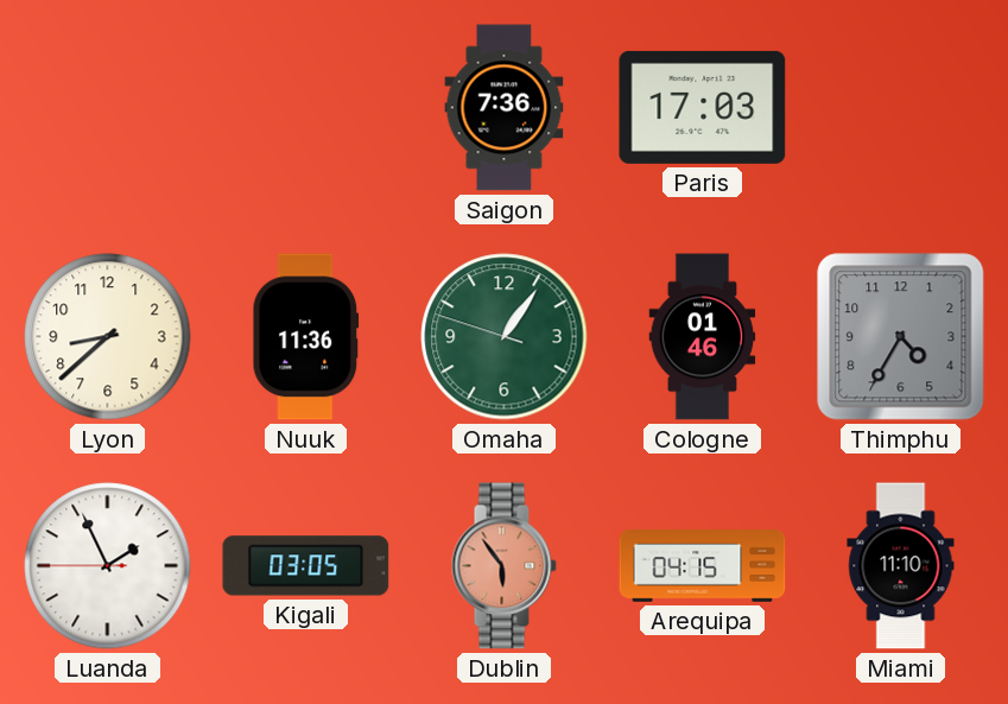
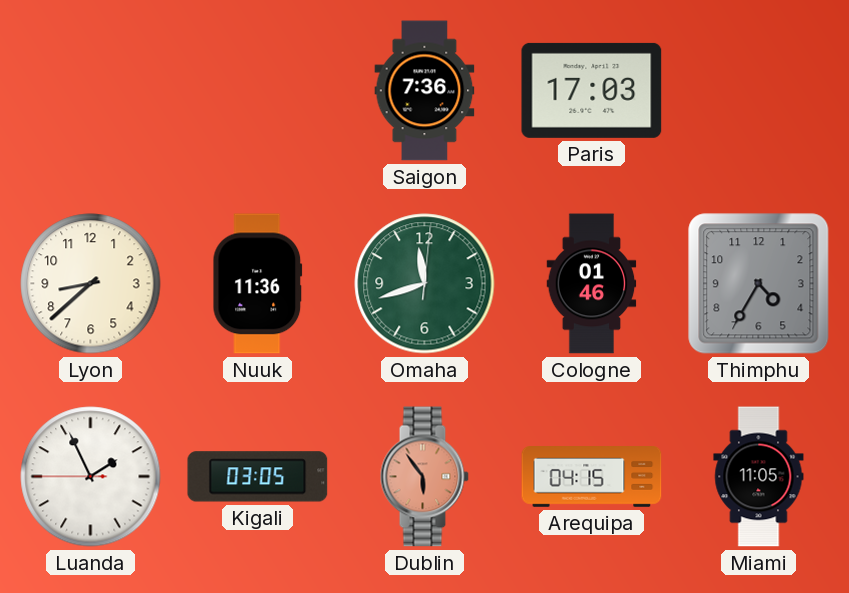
Omaha: 1:05 -> 11:42 (425, 284)
Miami: 11:10 -> 11:05 (759, 477)
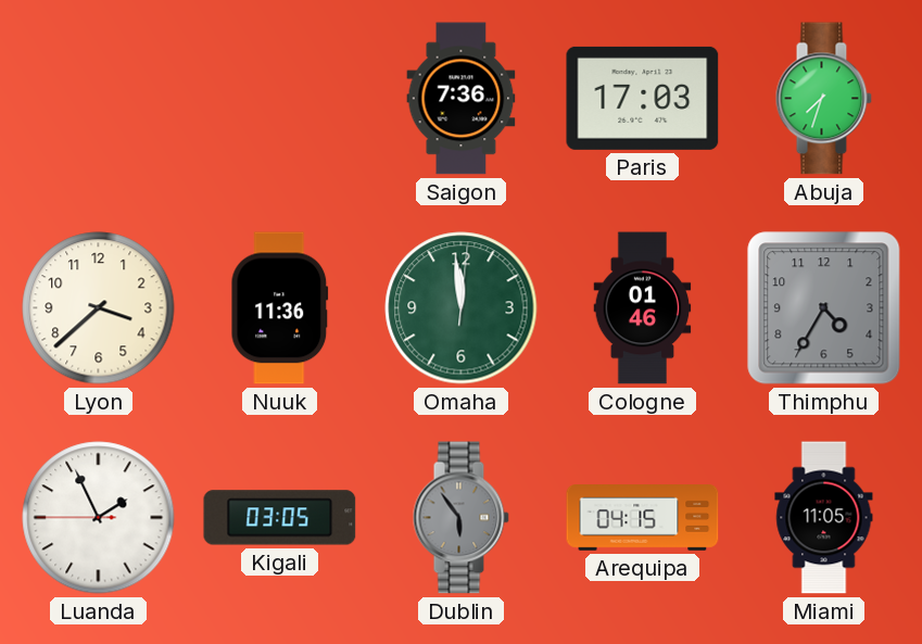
Abuja: none -> 7:33 (823, 99)
Lyon: 8:38 -> 3:38 (99, 308)
Omaha: 11:42 -> 11:59 (462, 308)
Dublin dial: salmon -> grey (460, 518)
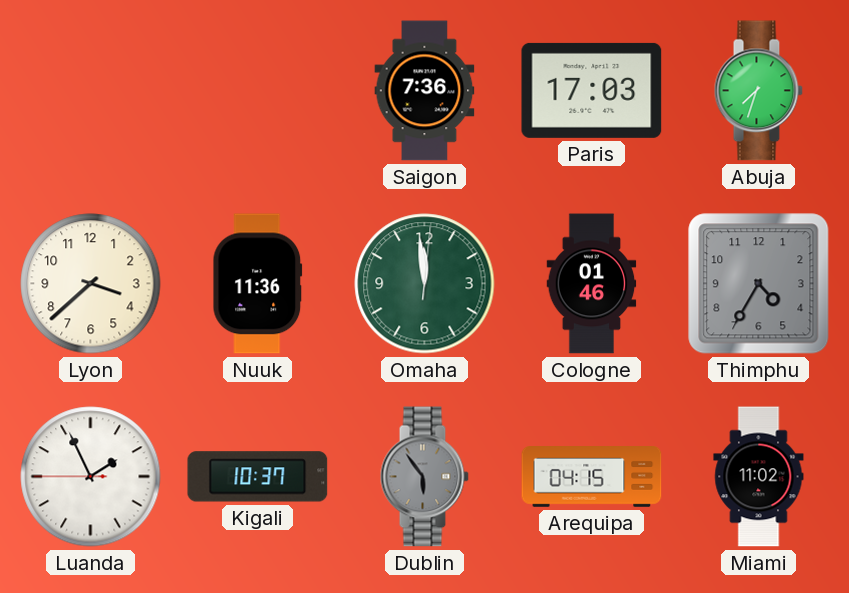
Kigali: 03:05 -> 10:37 (258, 477)
Miami: 11:05 -> 11:02 (759, 477)
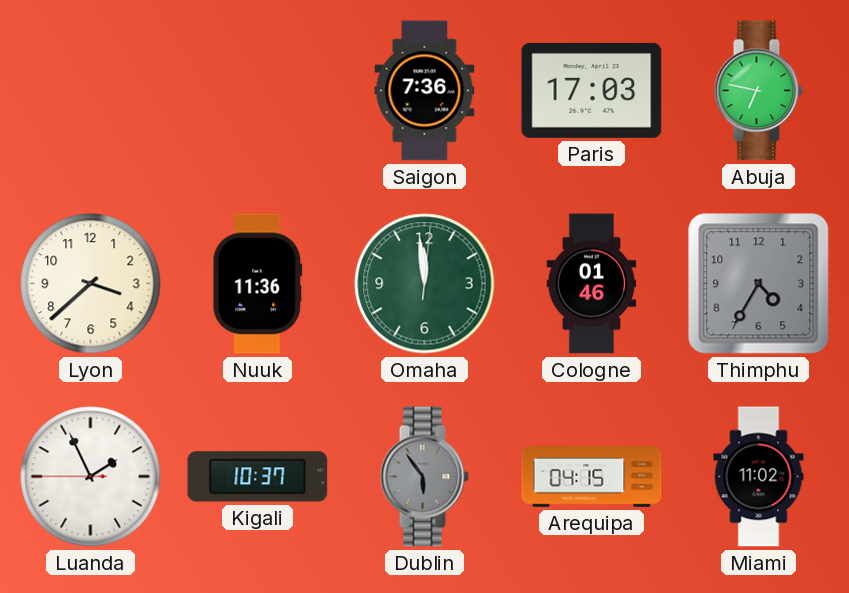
Abuja: 7:33 -> 6:47 (758, 91)
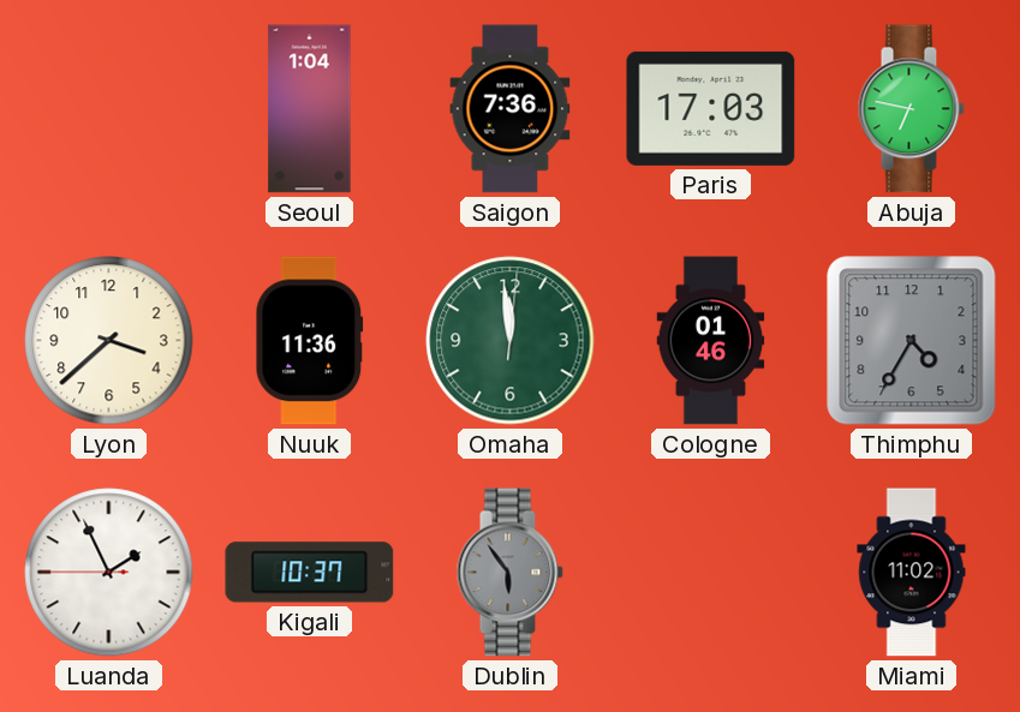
Seoul: none -> 1:04 (310, 109)
Arequipa: 04:15 -> none (592, 477)
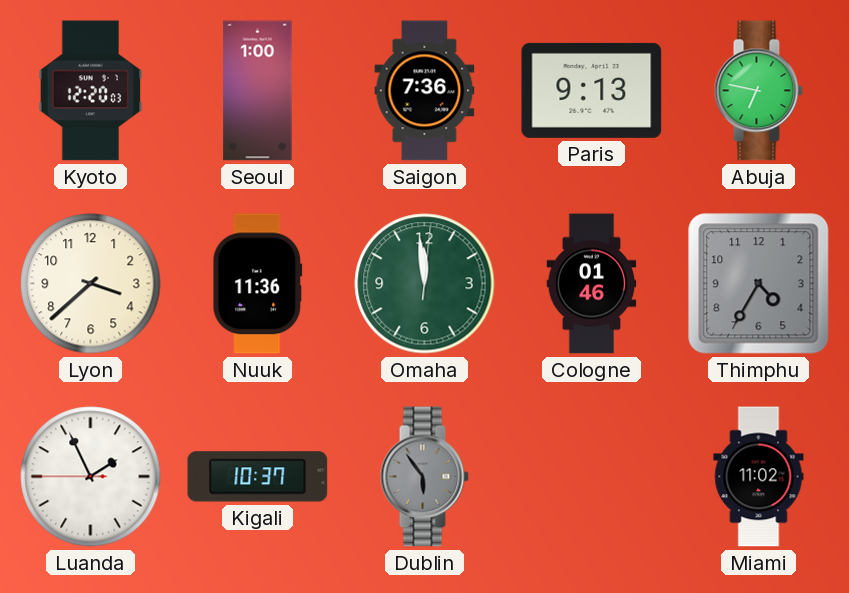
Kyoto: none -> 12:20 (91, 91)
Seoul: 1:04 -> 1:00 (258, 91)
Paris: 17:03 -> 9:13 (592, 90)
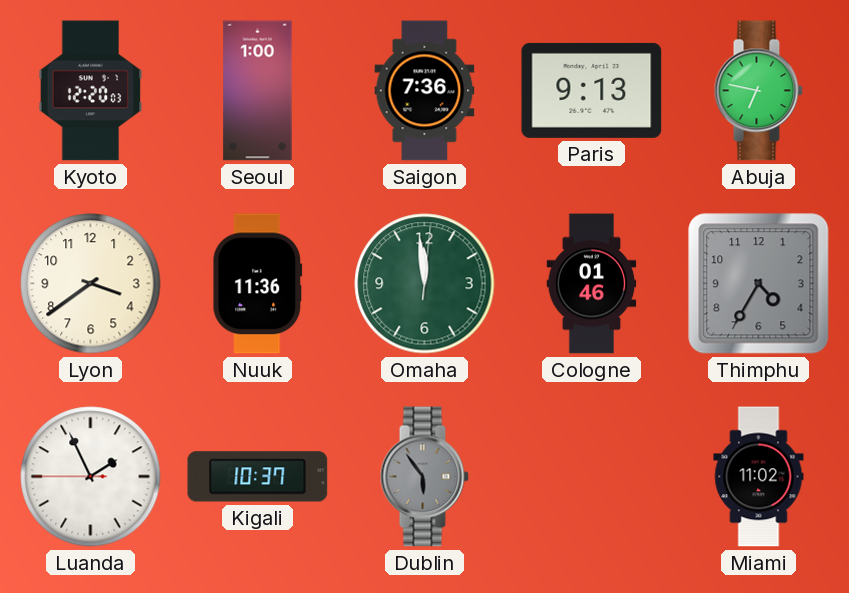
Lyon: 3:38 -> 3:39 (91, 284)
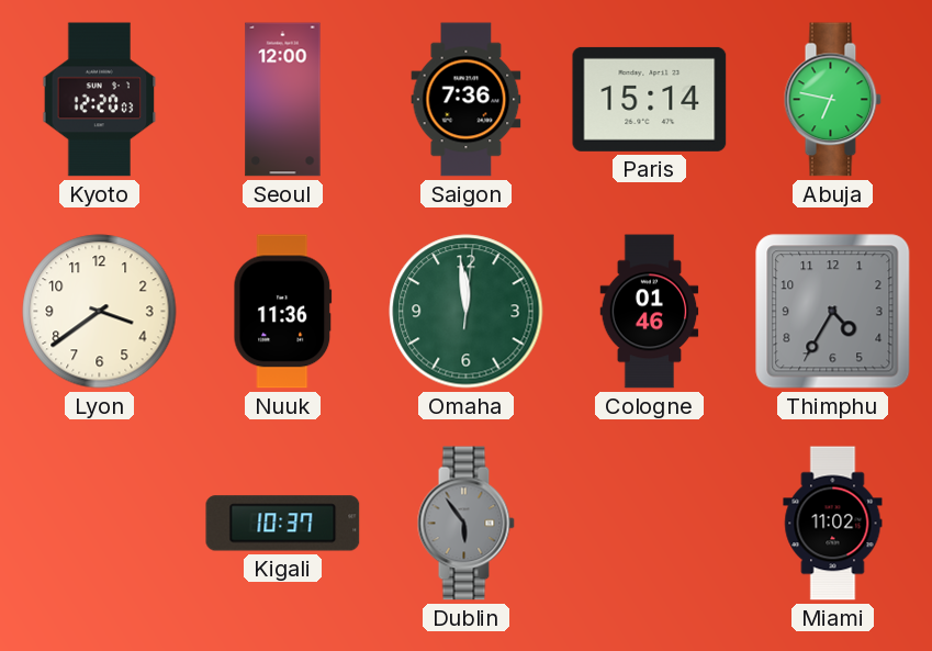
Seoul: 1:00 -> 12:00 (283, 100)
Paris: 9:13 -> 15:14 (650, 99)
Luanda: 1:55 -> none (91, 477)
